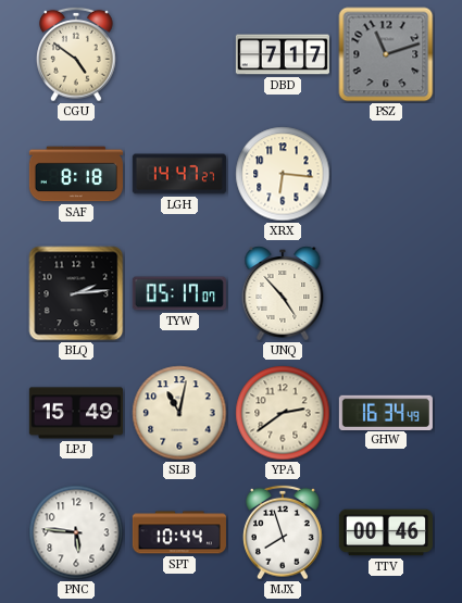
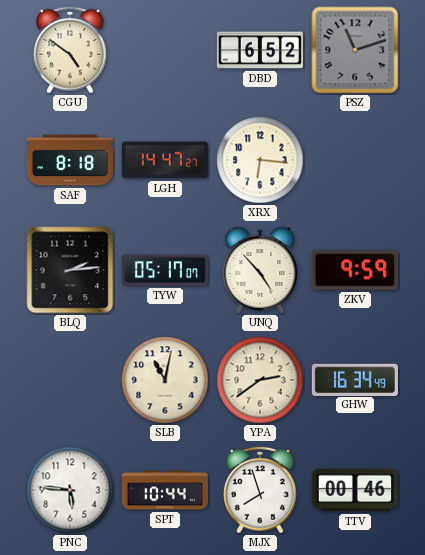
DBD: 7:17 -> 6:52 (260, 50)
ZKV: none -> 9:59 (355, 270)
LPJ: 15:49 -> none (76, 413)
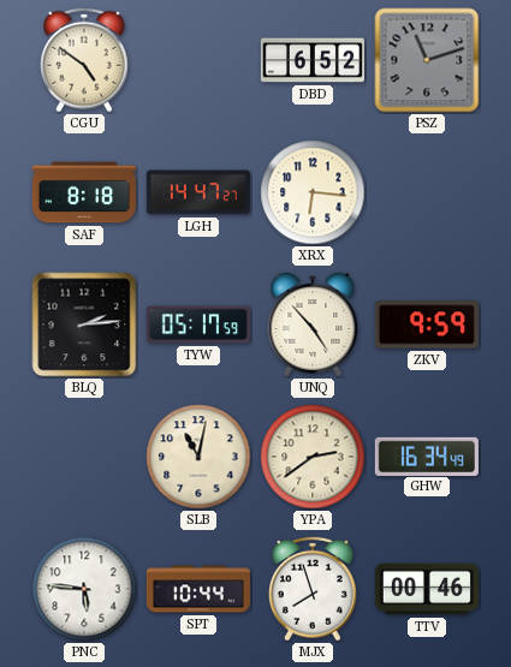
TYW: 05:17:07 -> 05:17:59 (198, 324)
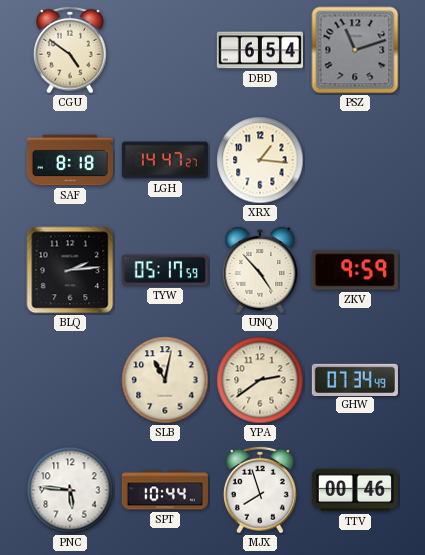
DBD: 6:52 -> 6:54 (260, 50)
XRX: 6:16 -> 1:16 (260, 160)
GHW: 16:34 -> 07:34 (355, 379)
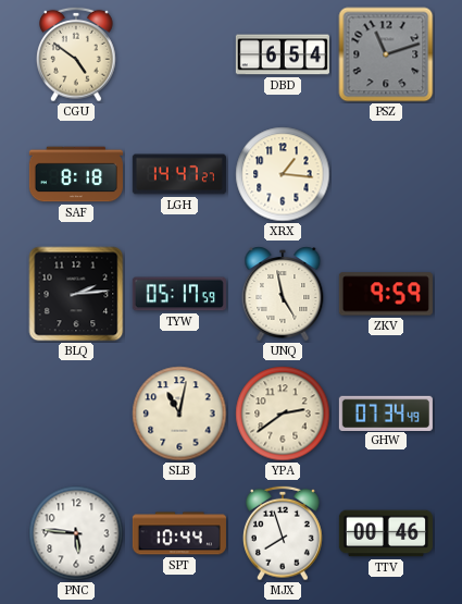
UNQ: 4:53 -> 4:58 (283, 294)
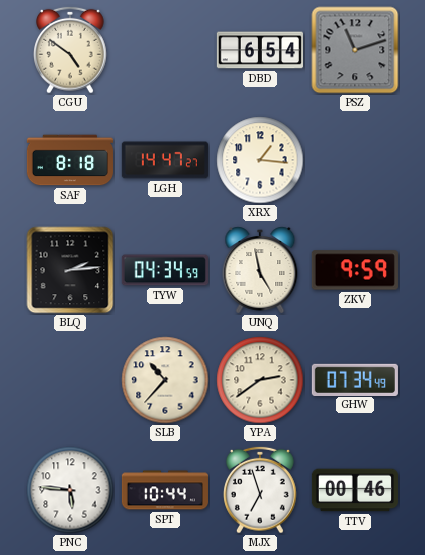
TYW: 05:17 -> 04:34 (165, 270)
SLB: 11:02 -> 10:37 (165, 380)
MJX: 7:57 -> 6:57 (261, 490)
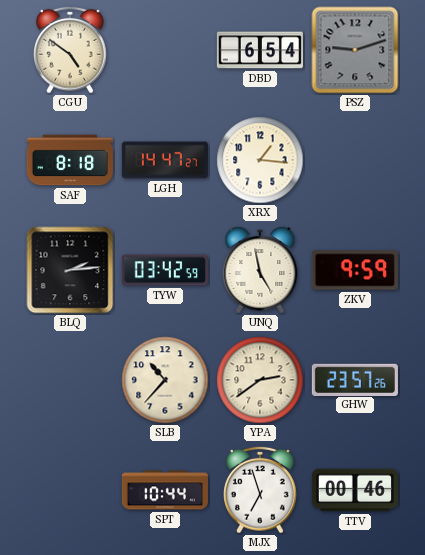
PSZ: 11:12 -> 9:12 (355, 50)
TYW: 04:34 -> 03:42 (165, 270)
GHW: 07:34 -> 23:57 (355, 379)
PNC: 5:46 -> none (70, 490)
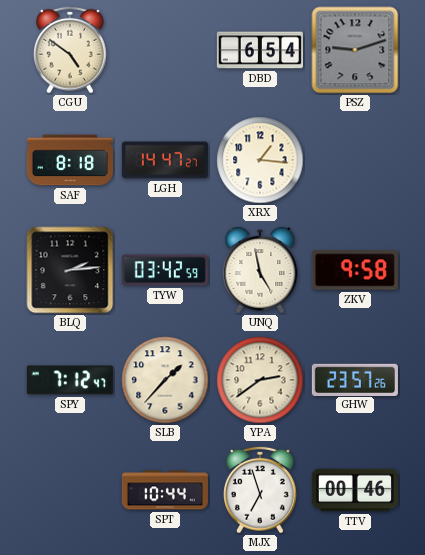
ZKV: 9:59 -> 9:58 (355, 270)
SPY: none -> 7:12 (70, 380)
SLB: 10:37 -> 1:37 (165, 380)
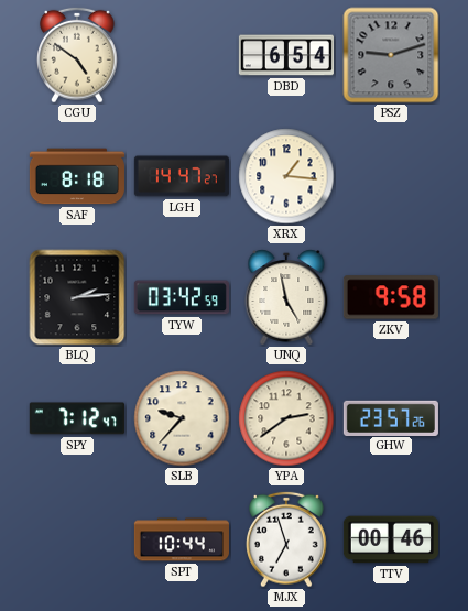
SLB: 1:37 -> 9:37 (182, 418)
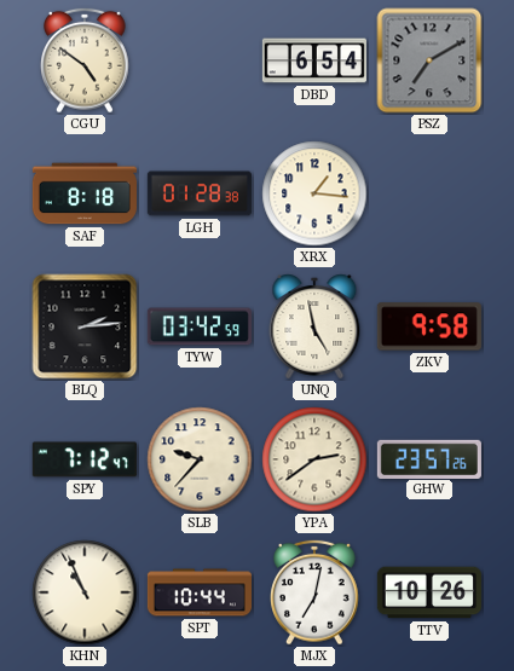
PSZ: 9:12 -> 7:10 (429, 60)
LGH: 14:47 -> 01:28 (200, 193)
KHN: none -> 10:56 (85, 592)
MJX: 6:57 -> 7:02 (316, 592)
TTV: 00:46 -> 10:26 (429, 592)
